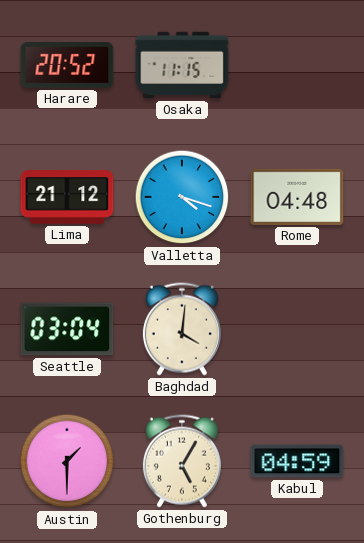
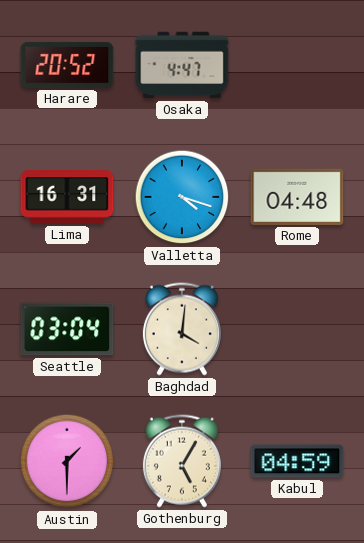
Osaka: 11:15 -> 4:47 (182, 65)
Lima: 21:12 -> 16:31 (67, 197)
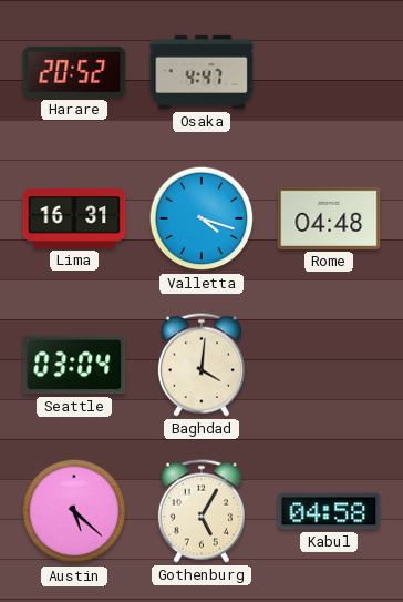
Austin: 1:30 -> 5:22 (74, 511)
Kabul: 04:59 -> 04:58 (329, 511)
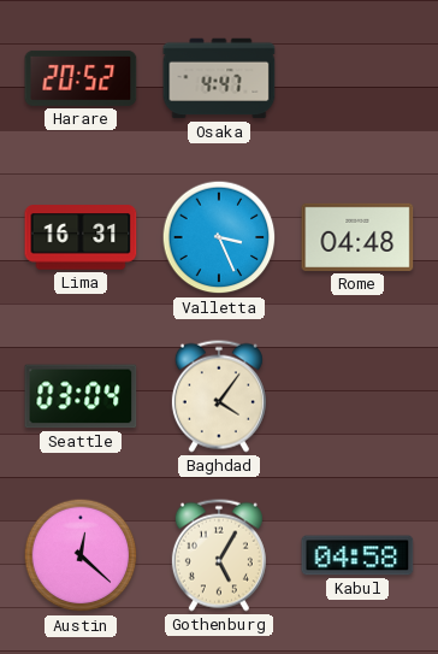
Valletta: 4:18 -> 3:26 (219, 237)
Baghdad: 4:01 -> 4:06 (219, 396)
Austin: 5:22 -> 12:22 (81, 555)
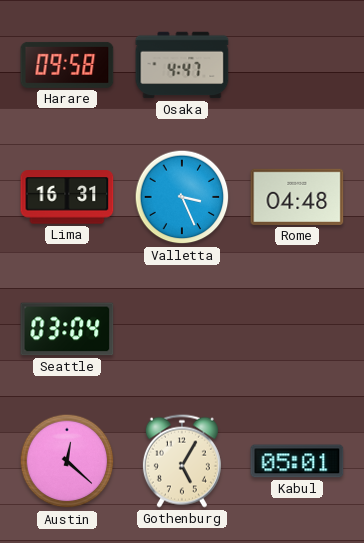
Harare: 20:52 -> 09:58 (67, 65)
Baghdad: 4:06 -> none (219, 396)
Kabul: 04:58 -> 05:01 (297, 461)
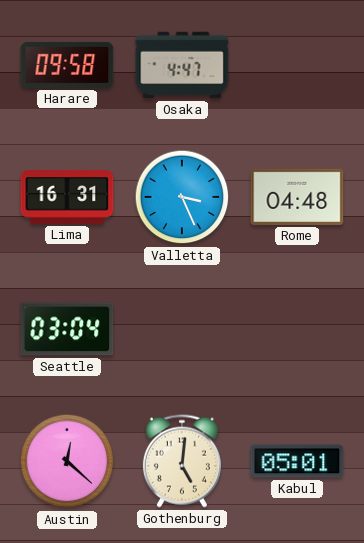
Gothenburg: 5:05 -> 5:01 (182, 461)
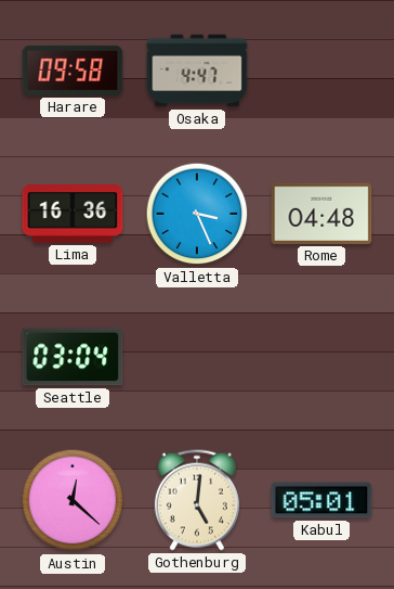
Lima: 16:31 -> 16:36 (73, 214)
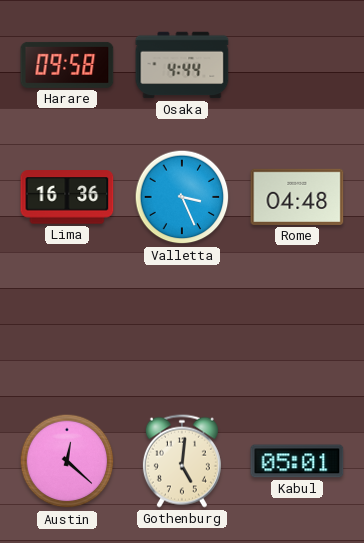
Osaka: 4:47 -> 4:44 (182, 65)
Seattle: 03:04 -> none (73, 357)
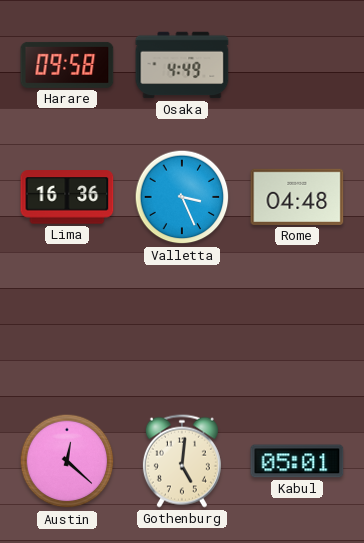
Osaka: 4:44 -> 4:49 (182, 65)
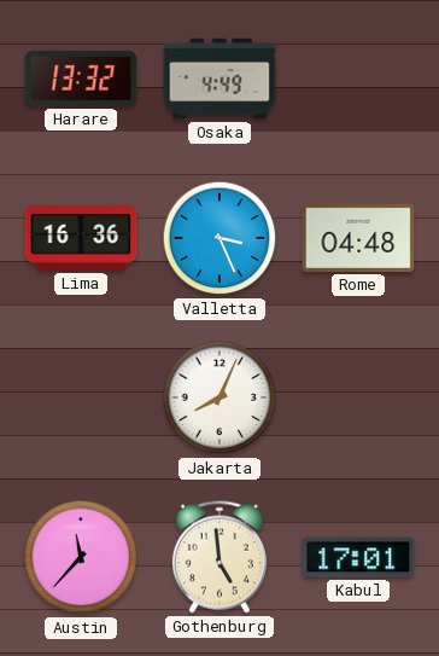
Harare: 09:58 -> 13:32 (81, 79)
Jakarta: none -> 8:04 (219, 397)
Austin: 12:22 -> 11:37 (81, 557)
Gothenburg: 5:01 -> 4:59 (219, 557)
Kabul: 05:01 -> 17:01 (358, 557)
